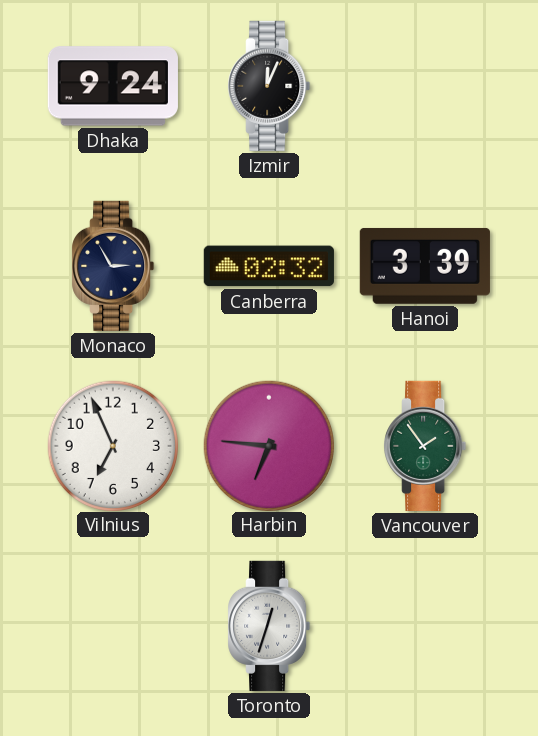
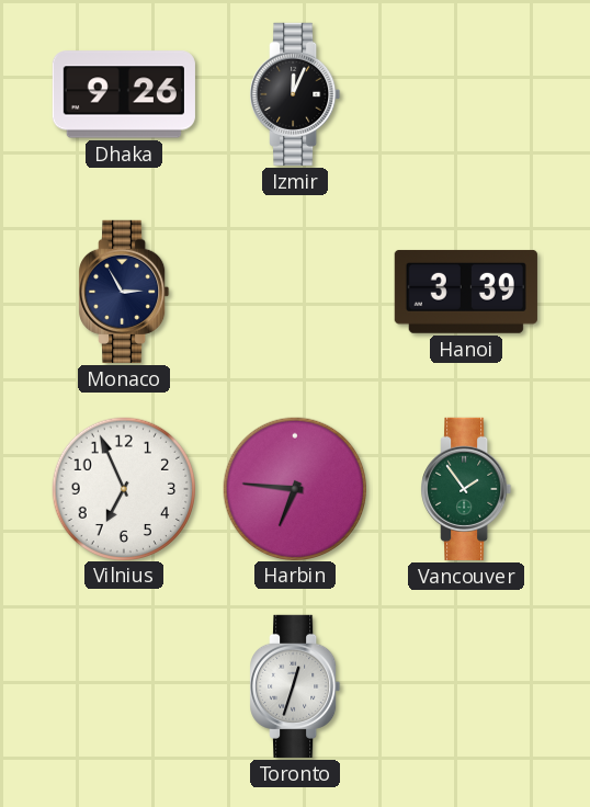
Dhaka: 9:24 -> 9:26 (124, 94)
Canberra: 02:32 -> none (269, 266)
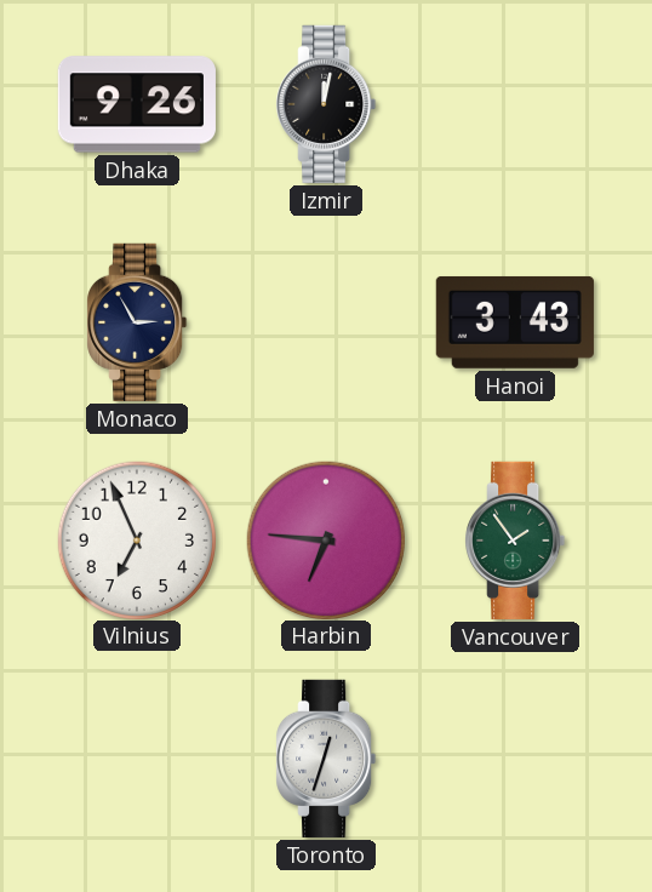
Izmir: 12:04 -> 12:02 (326, 104)
Hanoi: 3:39 -> 3:43 (515, 322)
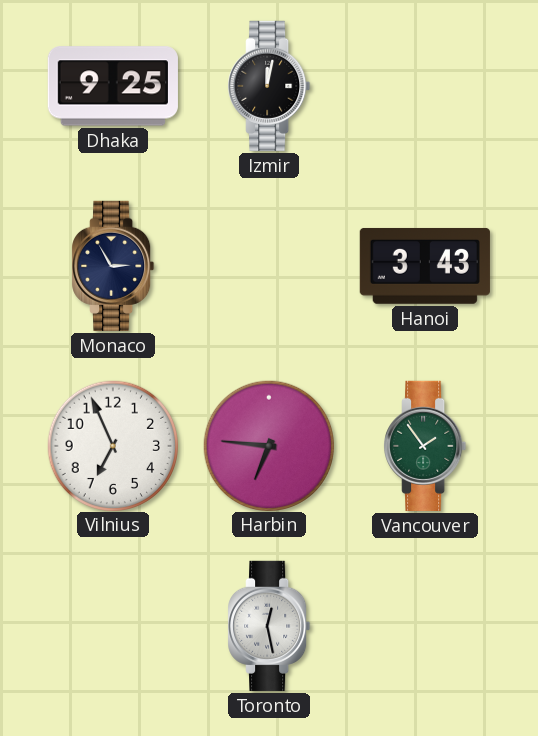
Dhaka: 9:26 -> 9:25 (113, 86)
Toronto: 12:33 -> 12:28 (269, 626)
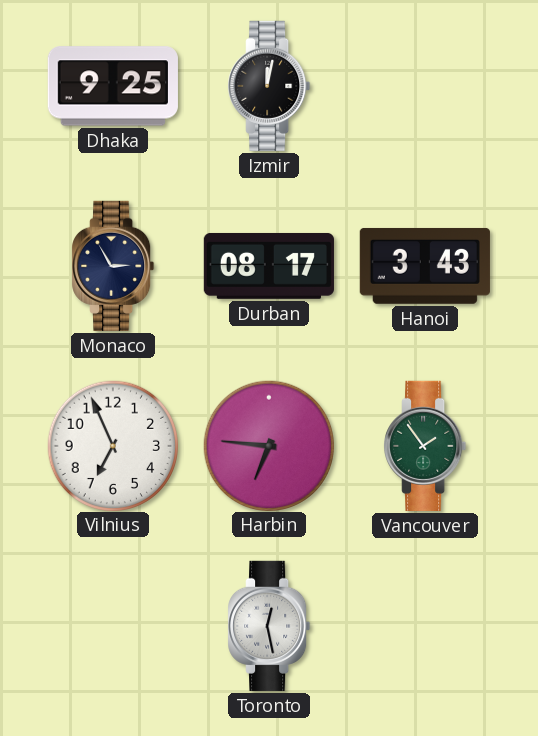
Durban: none -> 08:17 (269, 266)
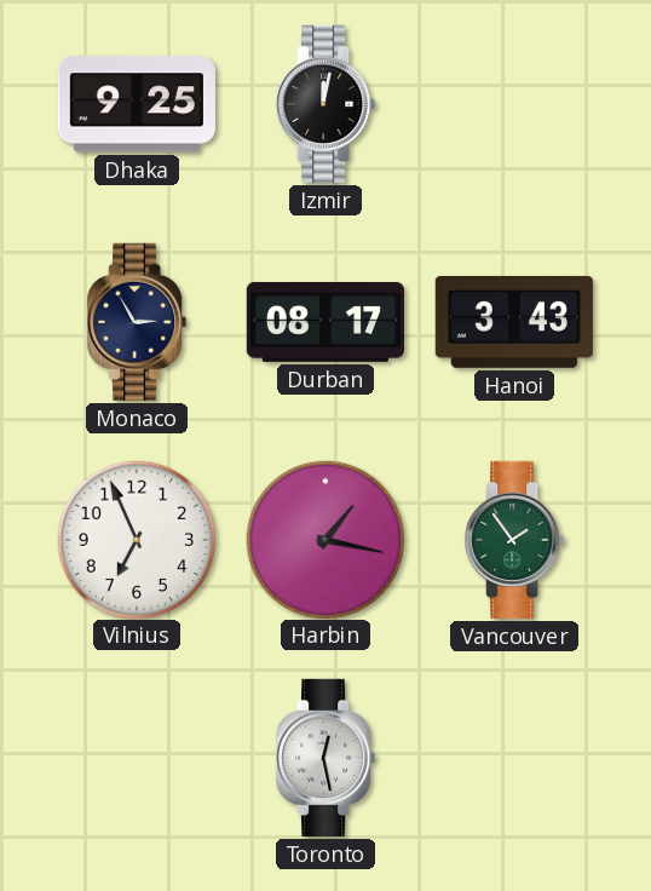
Harbin: 6:46 -> 1:17 (324, 539)
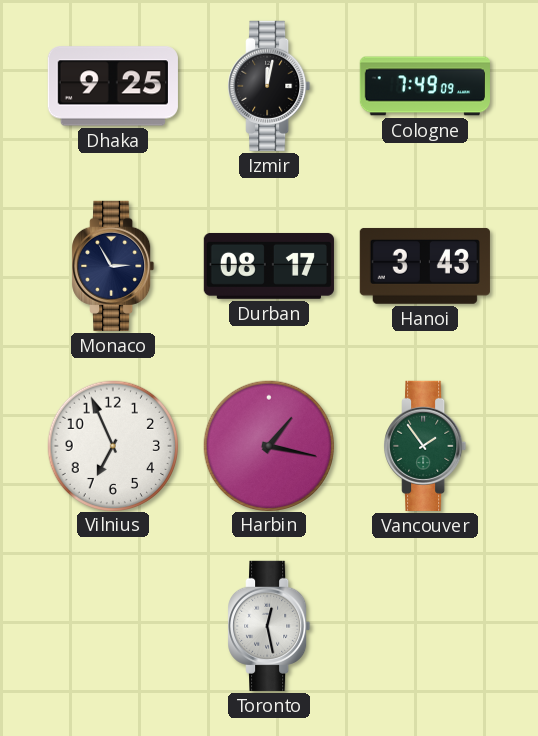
Cologne: none -> 7:49 (425, 86)
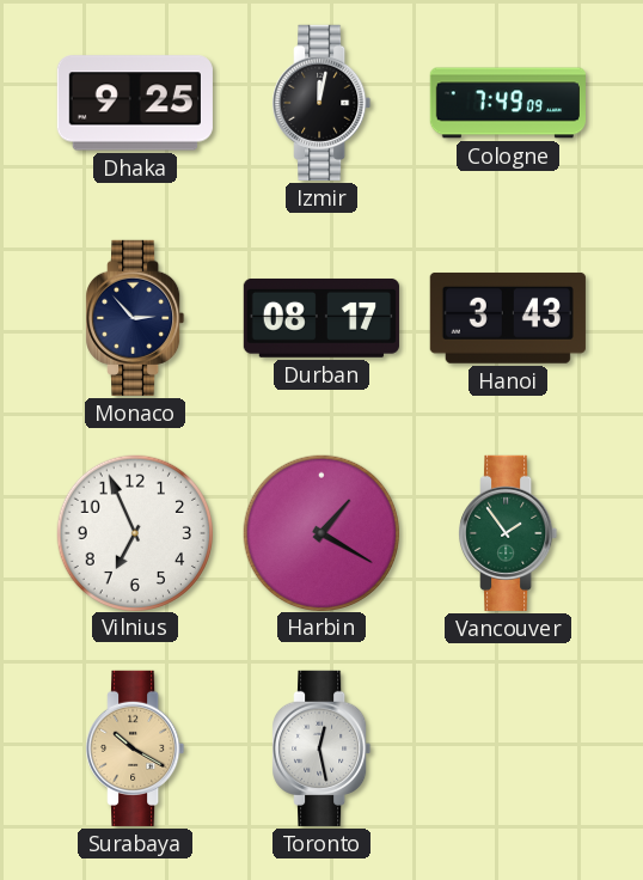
Monaco: 2:55 -> 2:53 (135, 318)
Harbin: 1:17 -> 1:20 (320, 532)
Surabaya: none -> 10:20 (135, 748)
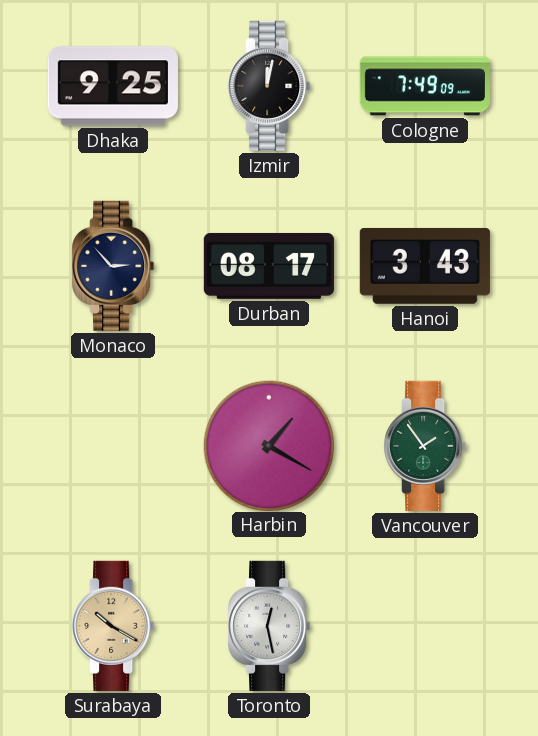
Vilnius: 6:56 -> none (134, 532)
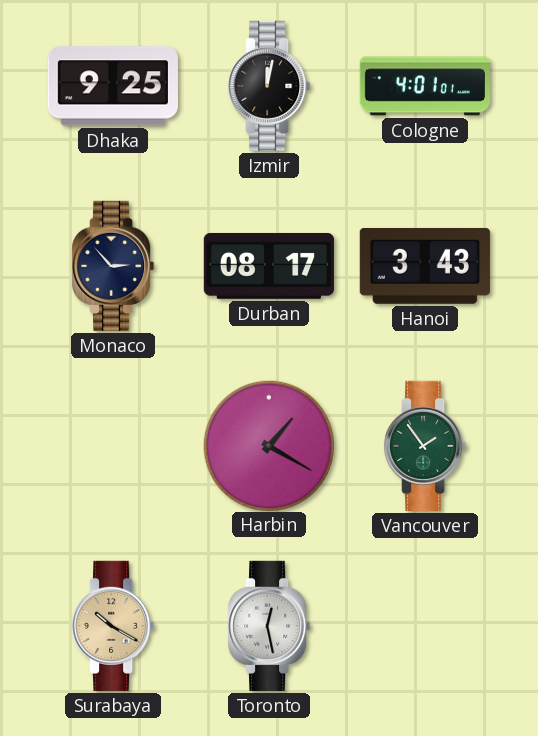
Cologne: 7:49 -> 4:01 (425, 86)
